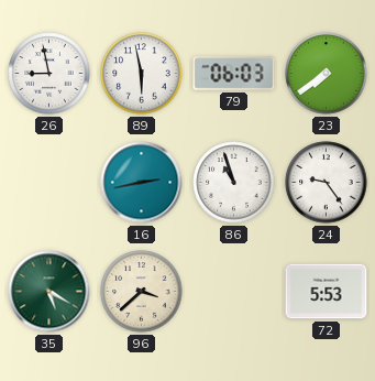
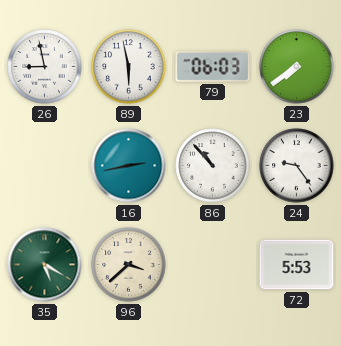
86: 10:57 -> 10:53 (213, 166)
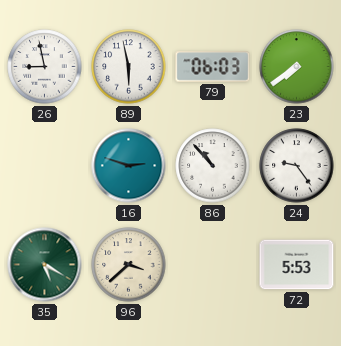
16: 2:43 -> 2:48 (129, 166)
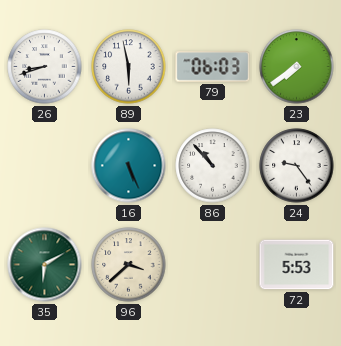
26: 8:58 -> 8:42 (45, 67)
16: 2:48 -> 5:26 (129, 166)
35: 5:20 -> 6:10 (45, 265)
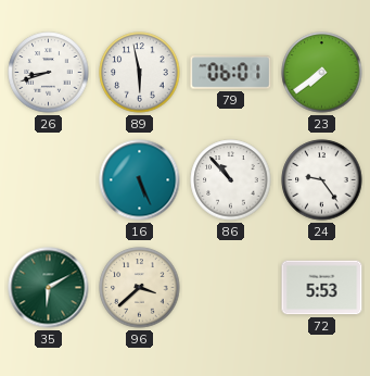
79: 06:03 -> 06:01 (231, 73)
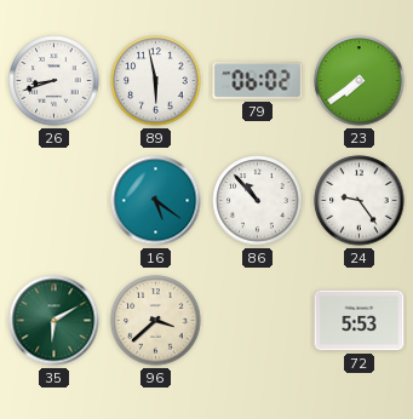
79: 06:01 -> 06:02 (258, 81)
16: 5:26 -> 5:21 (156, 201)
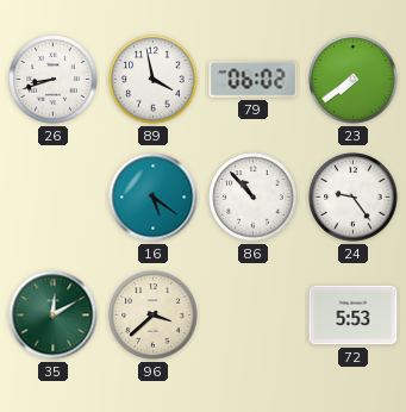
89: 5:58 -> 3:58 (154, 80)
35: 6:10 -> 12:10 (54, 316)
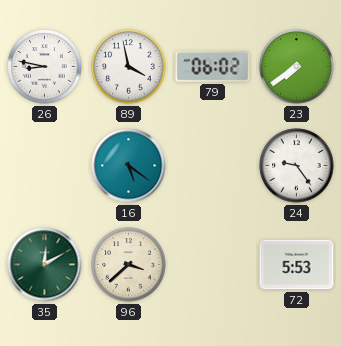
26: 8:42 -> 8:47 (45, 67)
86: 10:53 -> none (254, 198)
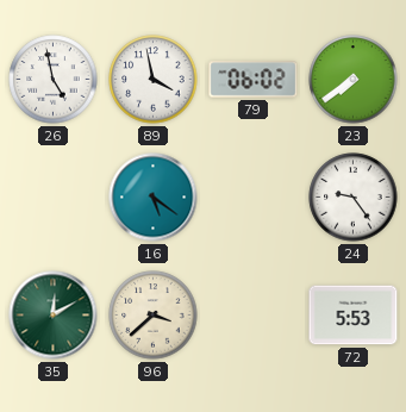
26: 8:47 -> 4:58 (54, 80)
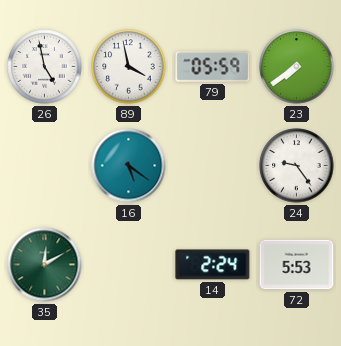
79: 06:02 -> 05:59 (213, 67)
96: 3:38 -> none (154, 316)
14: none -> 2:24 (213, 265)
